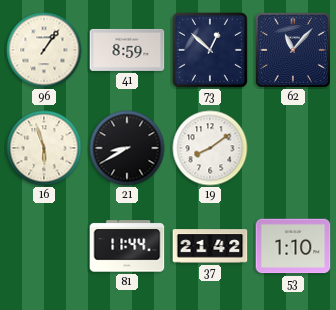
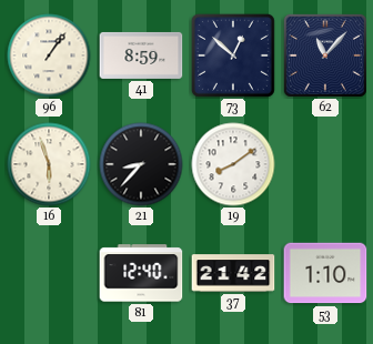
21: 8:40 -> 8:37 (141, 164)
81: 11:44 -> 12:40 (141, 273)
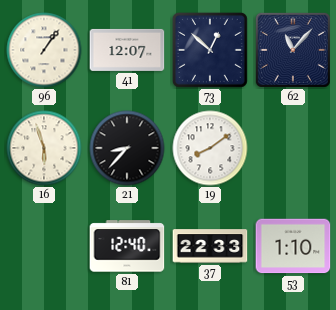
41: 8:59 -> 12:07 (127, 50)
37: 21:42 -> 22:33 (210, 246)
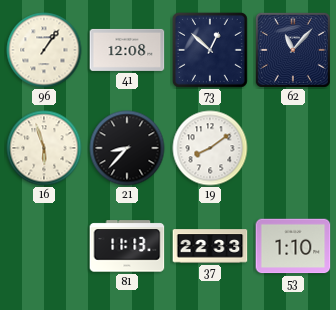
41: 12:07 -> 12:08 (127, 50)
81: 12:40 -> 11:13 (127, 246)
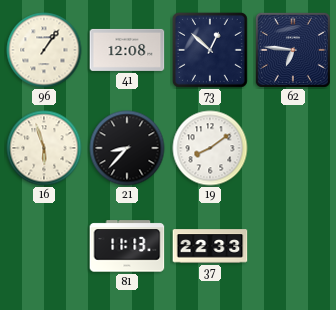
62: 11:07 -> 6:46 (293, 50)
53: 1:10 -> none (293, 246)
